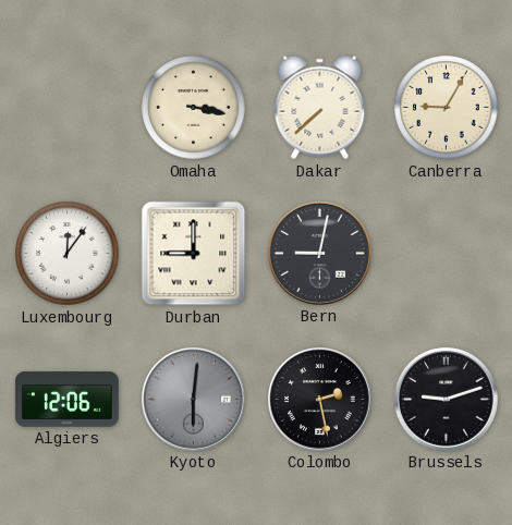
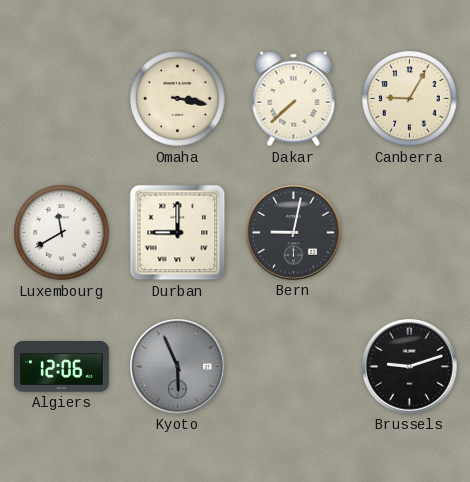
Luxembourg: 12:06 -> 11:40 (62, 233)
Kyoto: 6:01 -> 5:56 (178, 367)
Colombo: 2:28 -> none (320, 400)
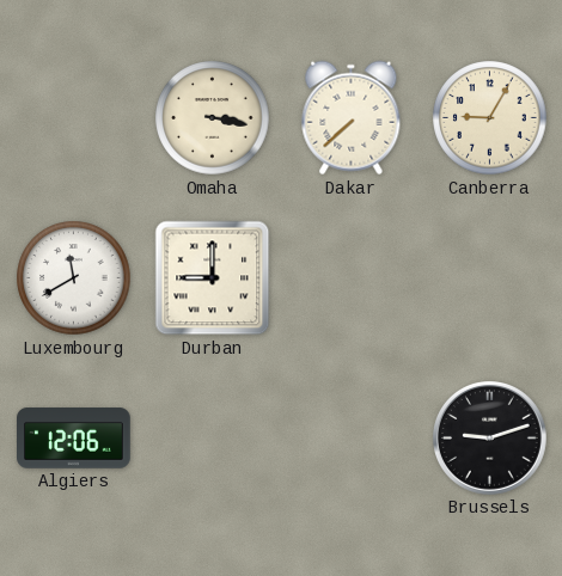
Bern: 9:02 -> none (294, 233)
Kyoto: 5:56 -> none (178, 367)
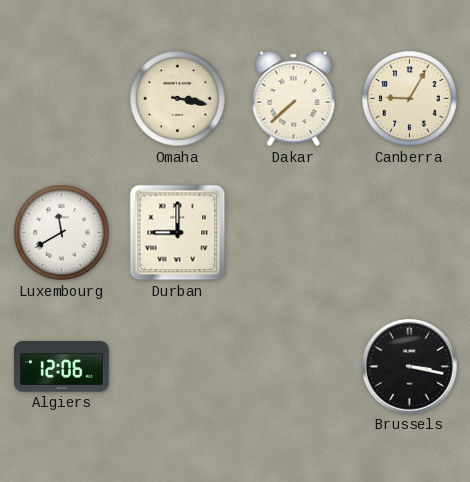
Brussels: 9:12 -> 3:17 (410, 367)
